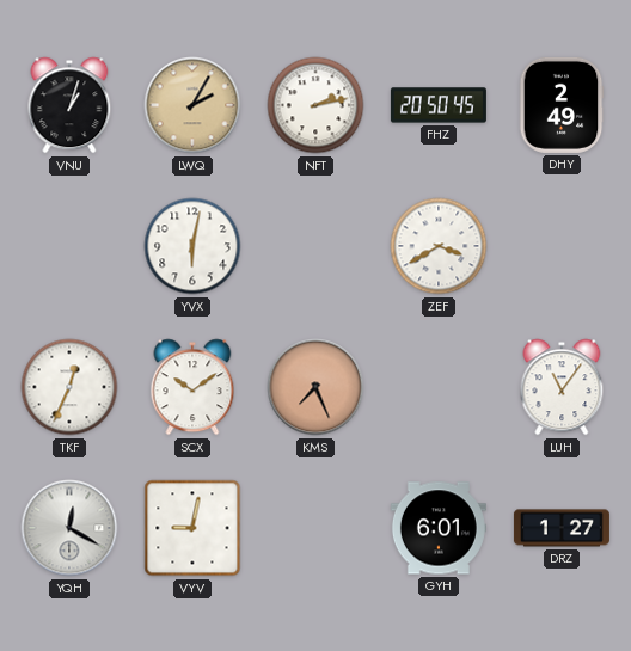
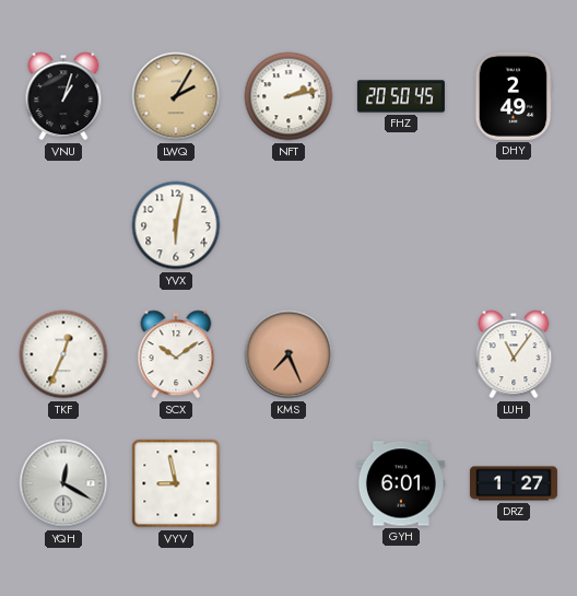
ZEF: 3:40 -> none (439, 246)
VYV: 9:02 -> 8:58 (176, 483)
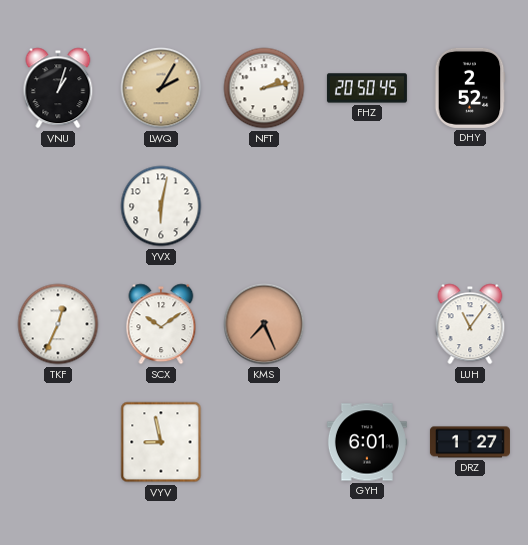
DHY: 2:49 -> 2:52 (470, 88)
YQH: 12:20 -> none (63, 483)
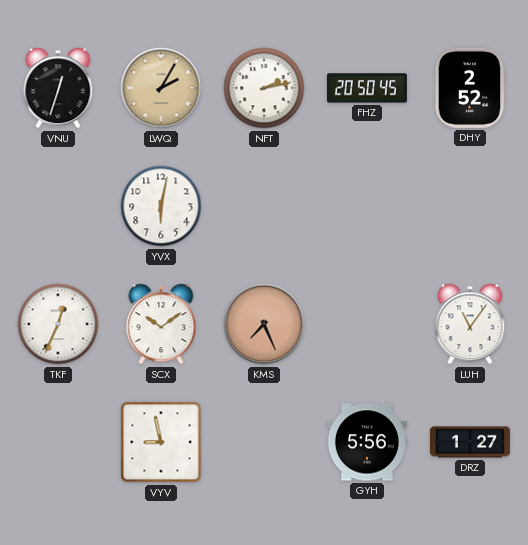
VNU: 1:03 -> 12:33 (58, 88)
GYH: 6:01 -> 5:56 (367, 442)
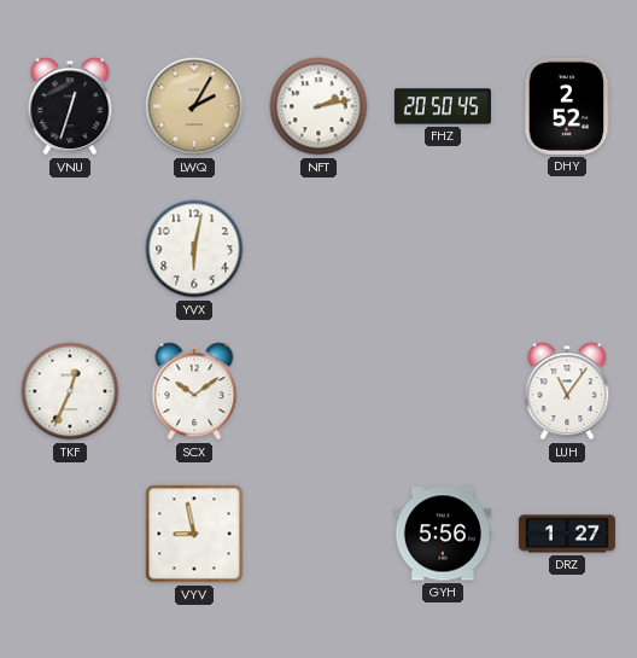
KMS: 7:26 -> none (264, 324)
